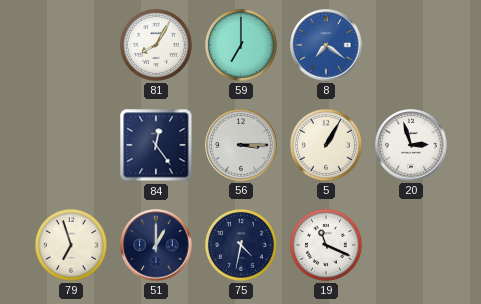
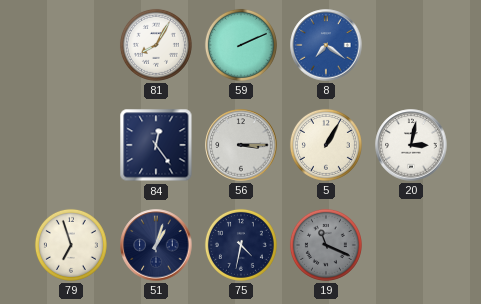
59: 7:00 -> 2:11 (241, 45)
20: 2:57 -> 3:02 (411, 145)
51: 1:00 -> 1:03 (156, 245)
19 dial: white -> grey (326, 245)
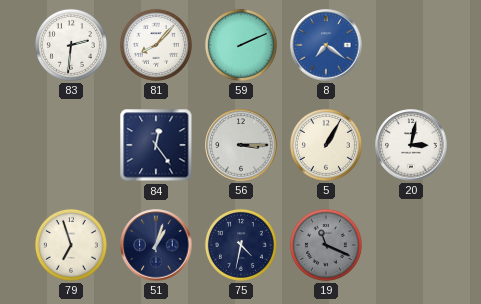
83: none -> 2:31 (71, 45)
81: 8:05 -> 8:07 (156, 45)
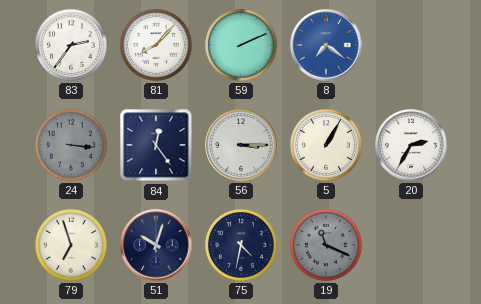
83: 2:31 -> 2:36 (71, 45)
24: none -> 3:16 (71, 145)
20: 3:02 -> 2:35 (411, 145)
51: 1:03 -> 10:03 (156, 245)
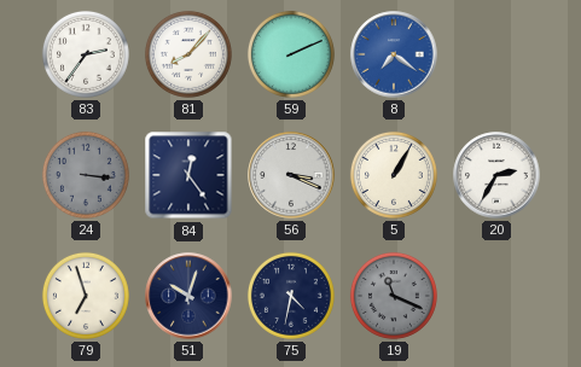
56: 3:15 -> 3:19 (291, 175)
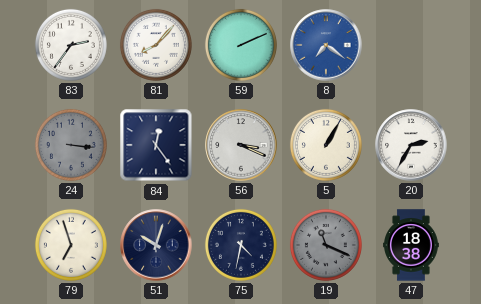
47: none -> 18:38 (412, 245)
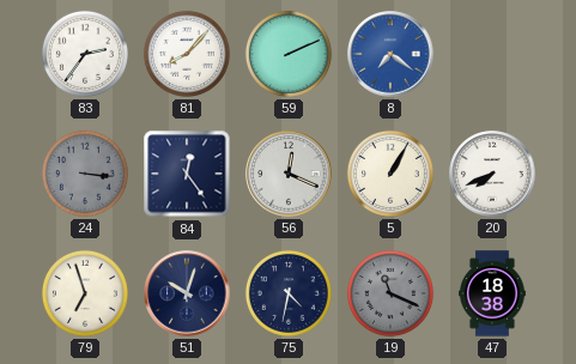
56: 3:19 -> 12:19 (289, 174)
20: 2:35 -> 7:41 (492, 174)
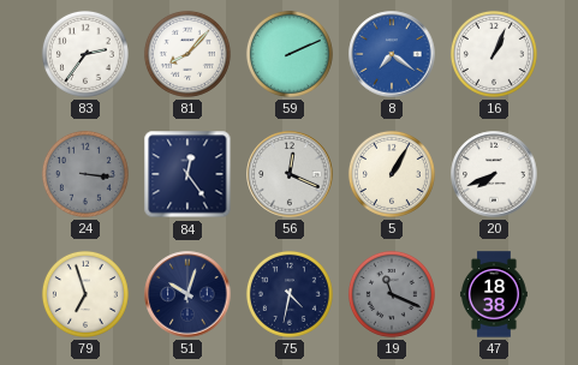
16: none -> 1:04 (494, 54)
